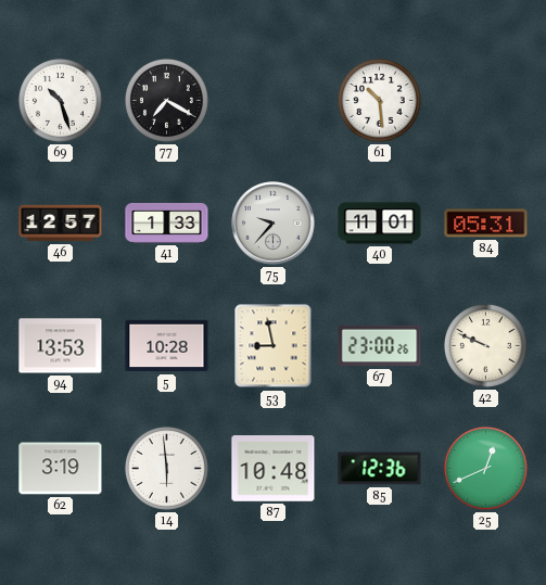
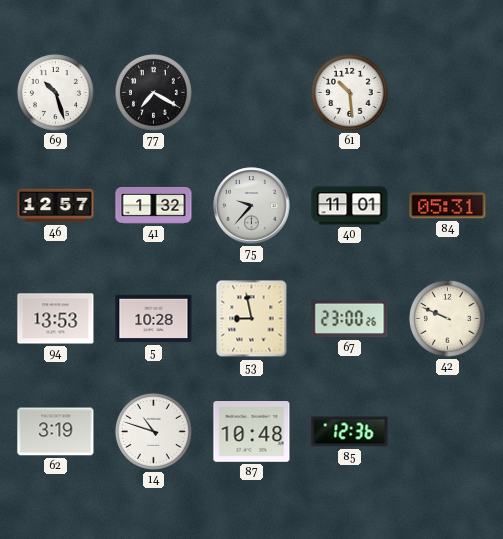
41: 1:33 -> 1:32 (154, 205)
14: 5:59 -> 10:48 (153, 431)
25: 12:41 -> none (485, 468)
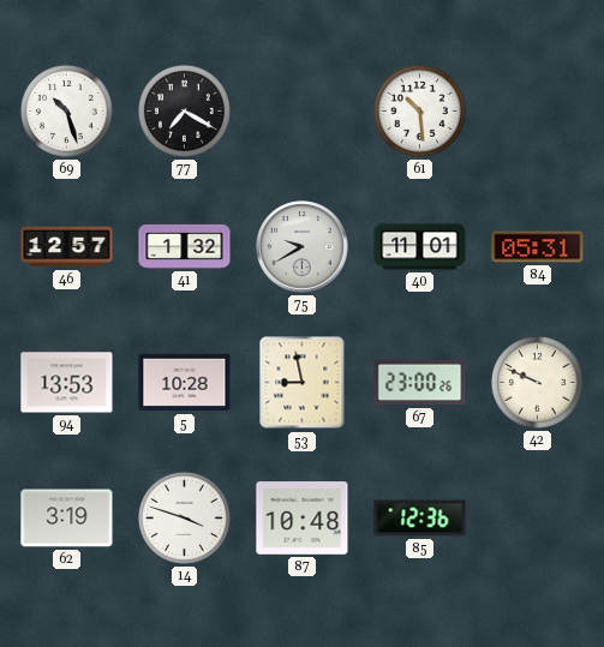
75: 9:37 -> 9:40 (303, 247)
14: 10:48 -> 3:48 (184, 517)
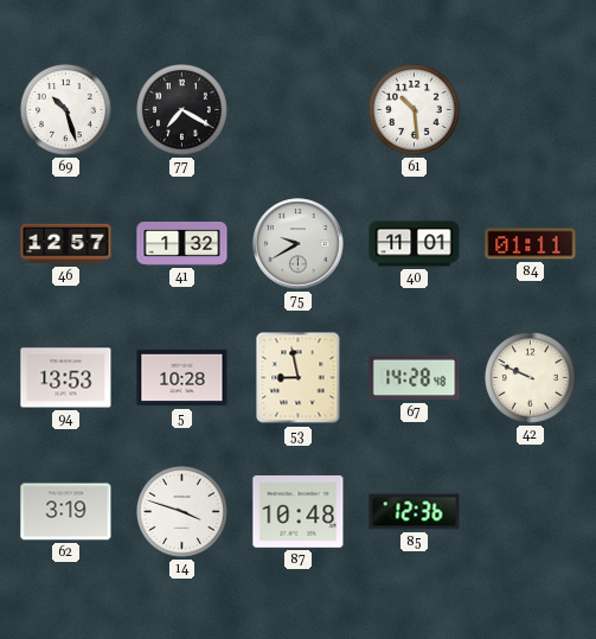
84: 05:31 -> 01:11 (531, 244)
67: 23:00 -> 14:28 (415, 378)
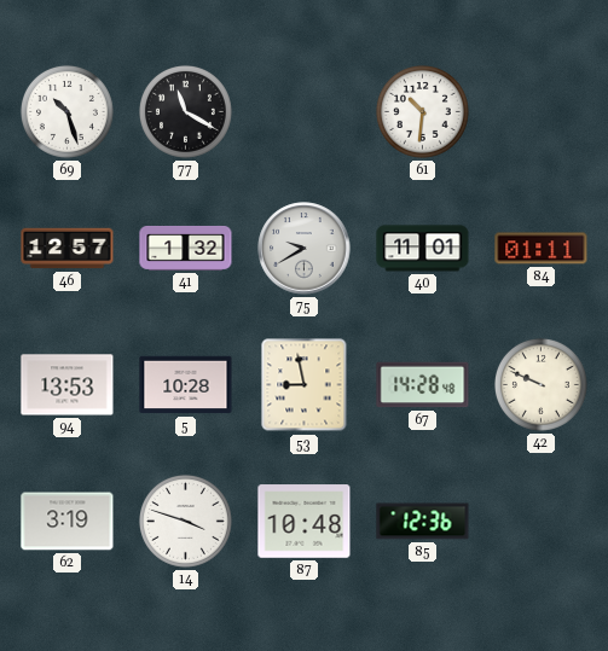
77: 7:20 -> 11:20 (185, 111)
61: 10:29 -> 10:31 (422, 111)
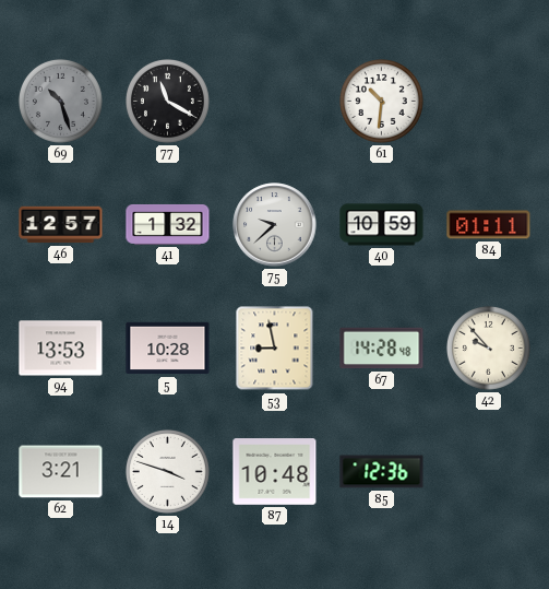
69 dial: white -> grey (60, 101)
75: 9:40 -> 9:38 (275, 225)
40: 11:01 -> 10:59 (382, 225)
42: 9:49 -> 9:53 (488, 347)
62: 3:19 -> 3:21 (61, 472)
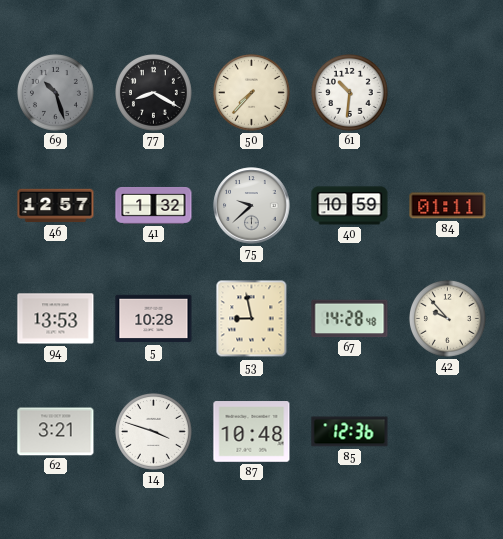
77: 11:20 -> 8:20 (153, 92)
50: none -> 7:37 (251, 92)
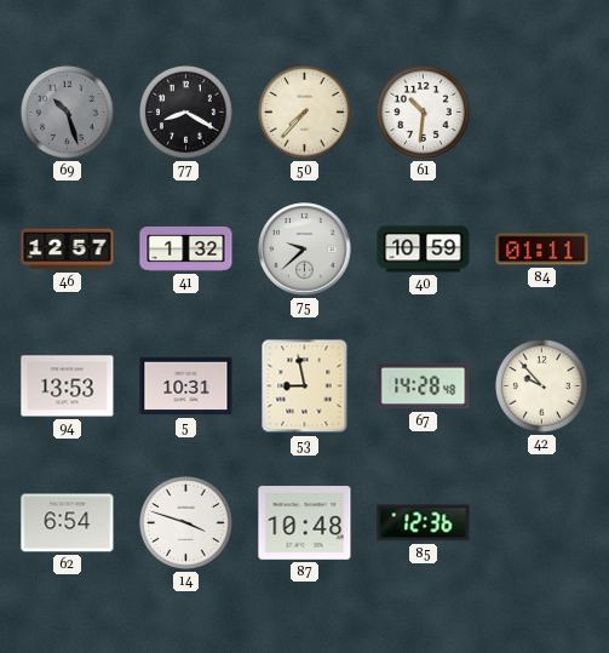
5: 10:28 -> 10:31 (186, 386)
62: 3:21 -> 6:54 (68, 523)
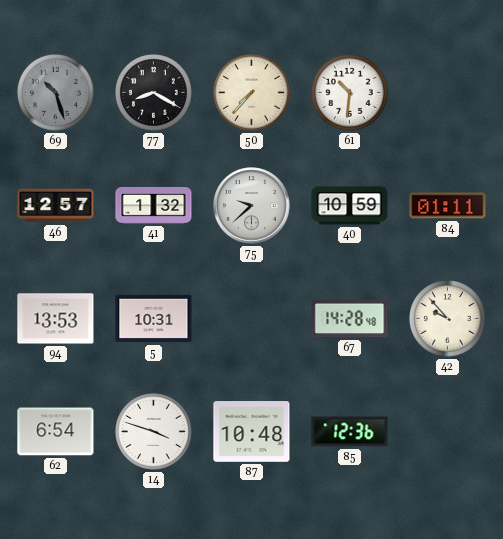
53: 8:58 -> none (305, 386)
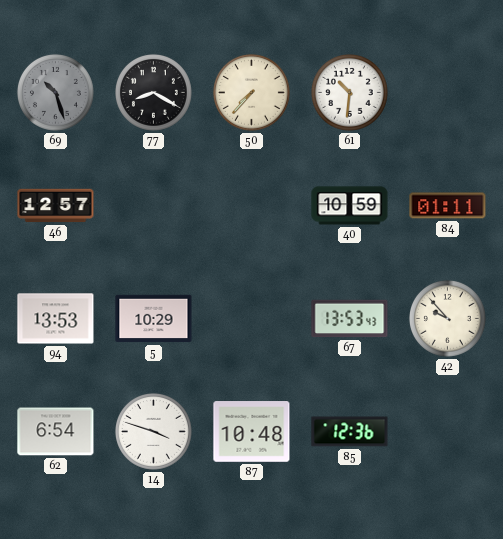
41: 1:32 -> none (154, 205)
75: 9:38 -> none (252, 206)
5: 10:31 -> 10:29 (154, 319)
67: 14:28 -> 13:53 (350, 319)
